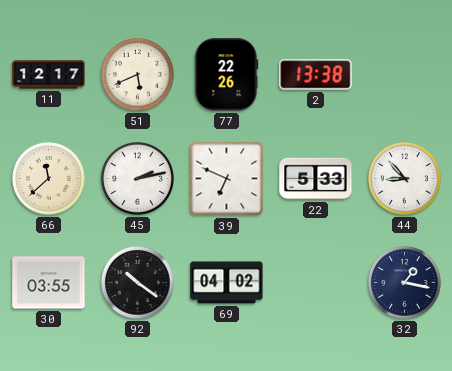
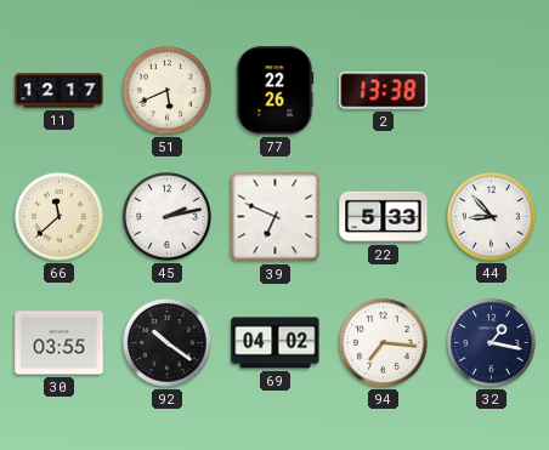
94: none -> 7:16 (383, 342)
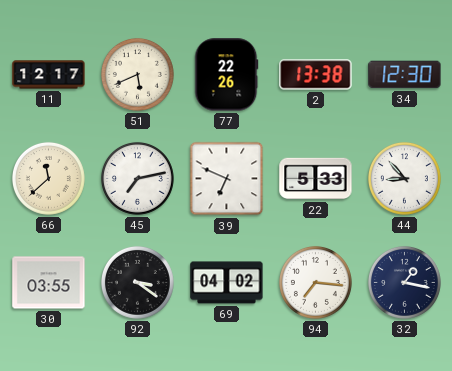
34: none -> 12:30 (405, 75)
45: 2:13 -> 7:13 (137, 178)
92: 10:21 -> 3:21 (137, 282)
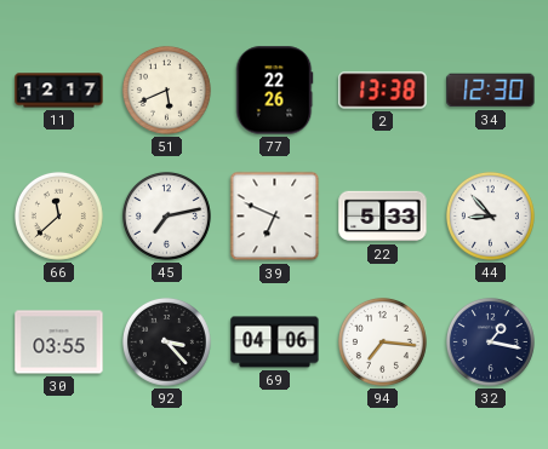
92: 3:21 -> 3:23 (166, 341)
69: 04:02 -> 04:06 (275, 342)
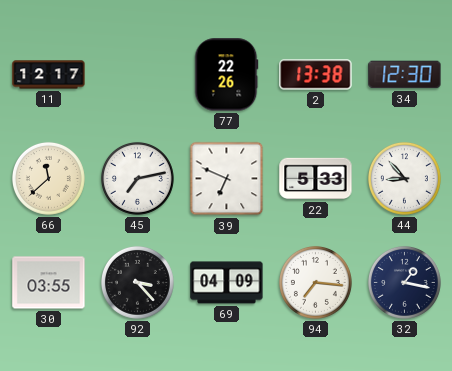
51: 5:41 -> none (166, 90)
69: 04:06 -> 04:09 (227, 283)
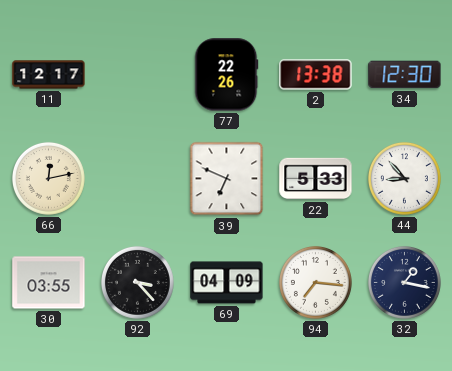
66: 11:38 -> 12:13 (48, 178)
45: 7:13 -> none (137, 178)
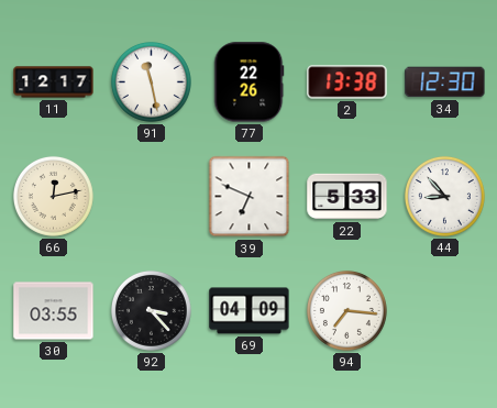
91: none -> 11:28 (151, 81)
32: 1:17 -> none (404, 282)
